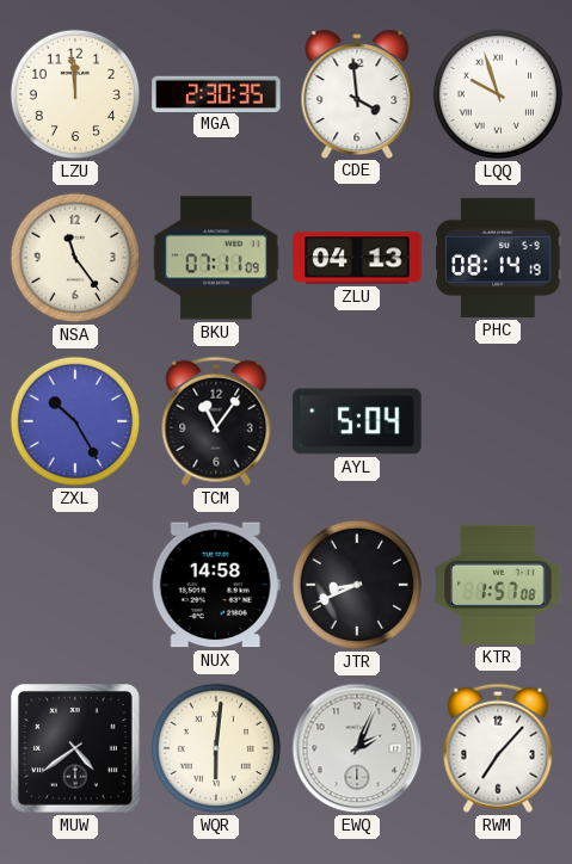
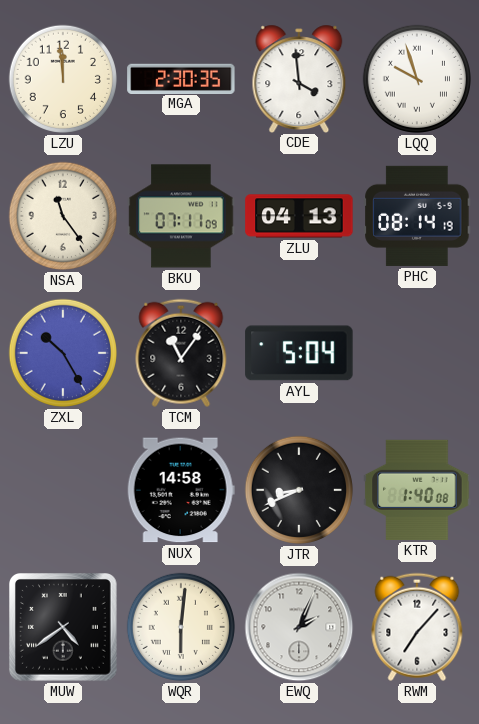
KTR: 1:57 -> 1:40 (417, 490)
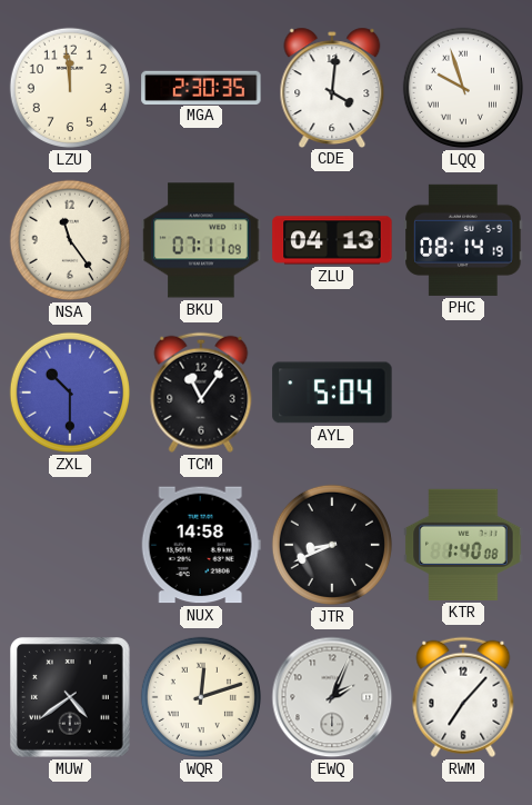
CDE: 3:59 -> 4:01 (332, 87)
ZXL: 10:25 -> 10:30 (70, 392)
WQR: 6:01 -> 12:12 (201, 697)
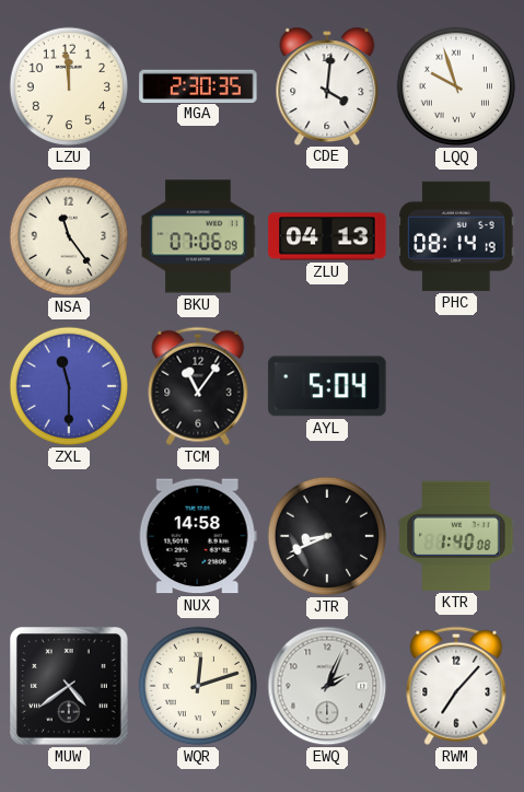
BKU: 07:11 -> 07:06 (198, 236)
ZXL: 10:30 -> 11:30 (69, 386)
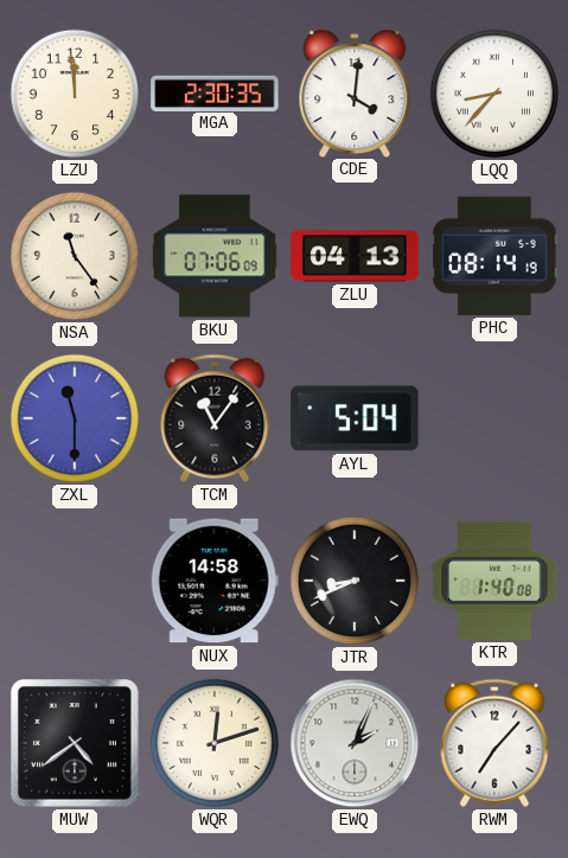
LQQ: 9:57 -> 8:37 (494, 94)
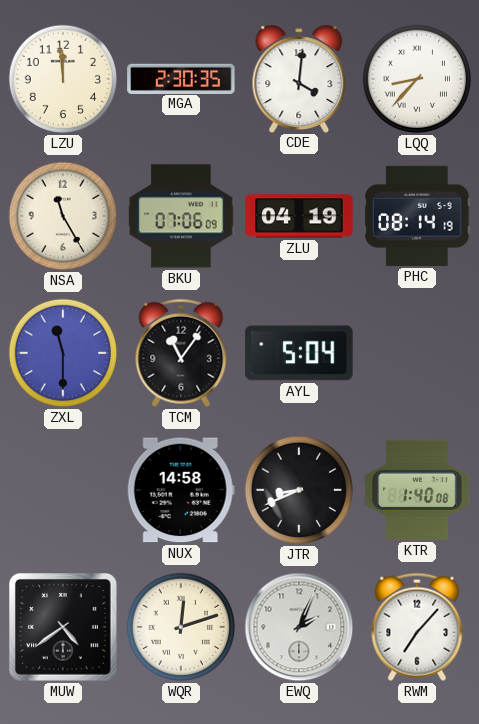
NSA: 11:24 -> 11:25 (63, 216)
ZLU: 04:13 -> 04:19 (299, 216)
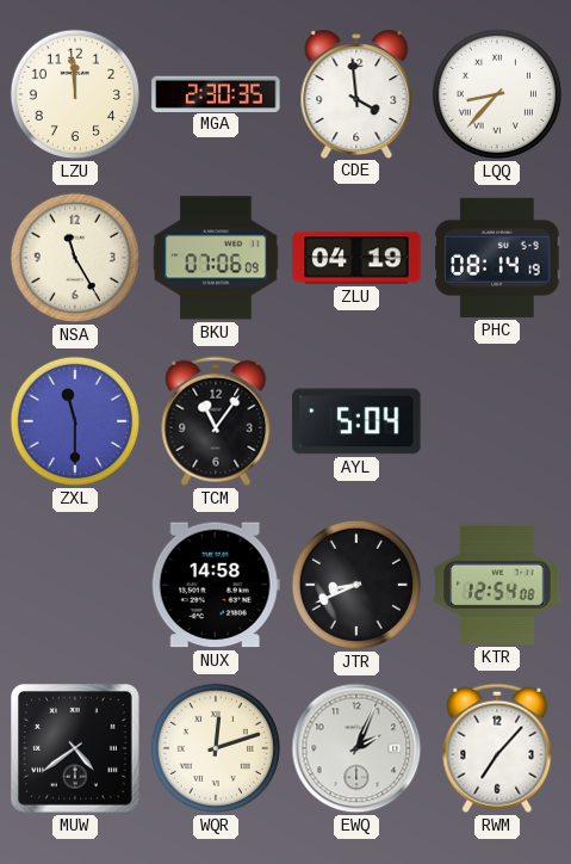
CDE: 4:01 -> 3:59 (356, 93)
KTR: 1:40 -> 12:54 (497, 585)
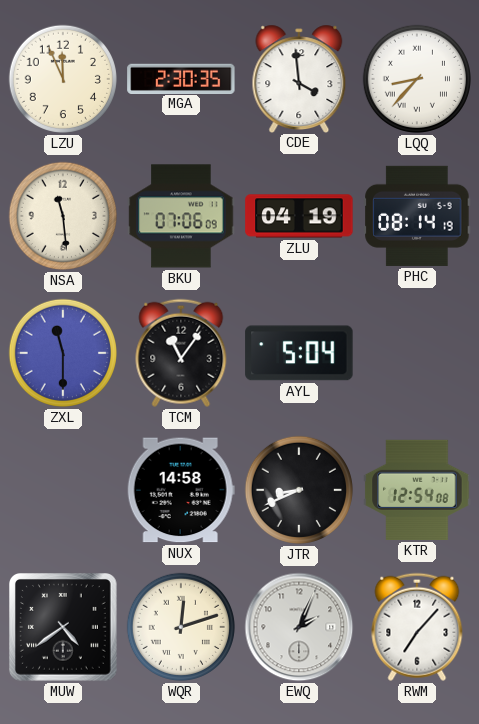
LZU: 11:59 -> 11:56 (63, 79)
NSA: 11:25 -> 11:29 (63, 216)
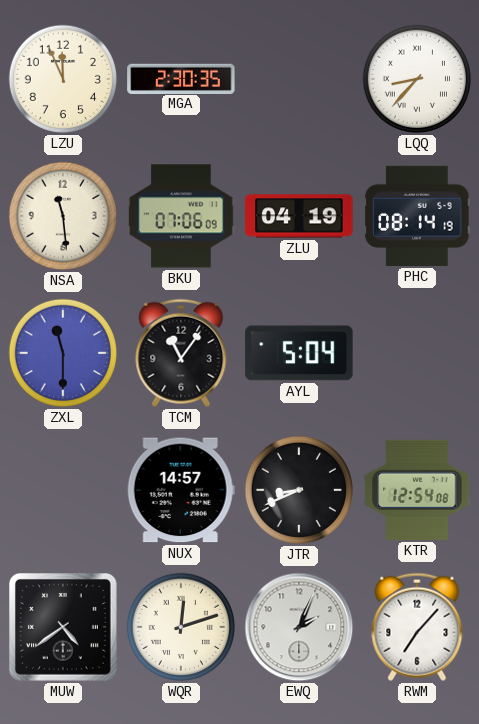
CDE: 3:59 -> none (299, 78)
NUX: 14:58 -> 14:57 (181, 490)
